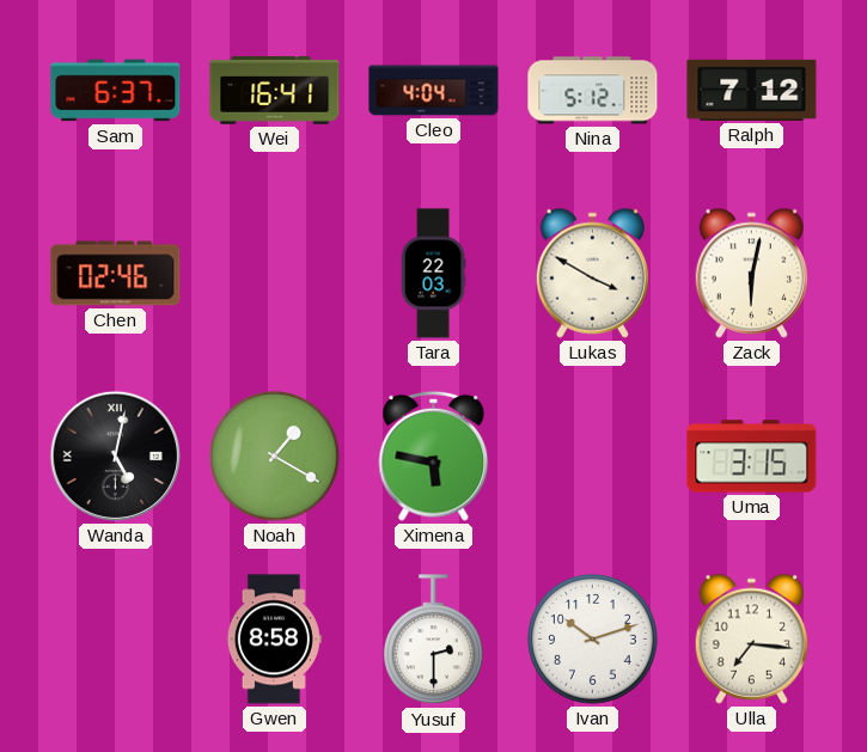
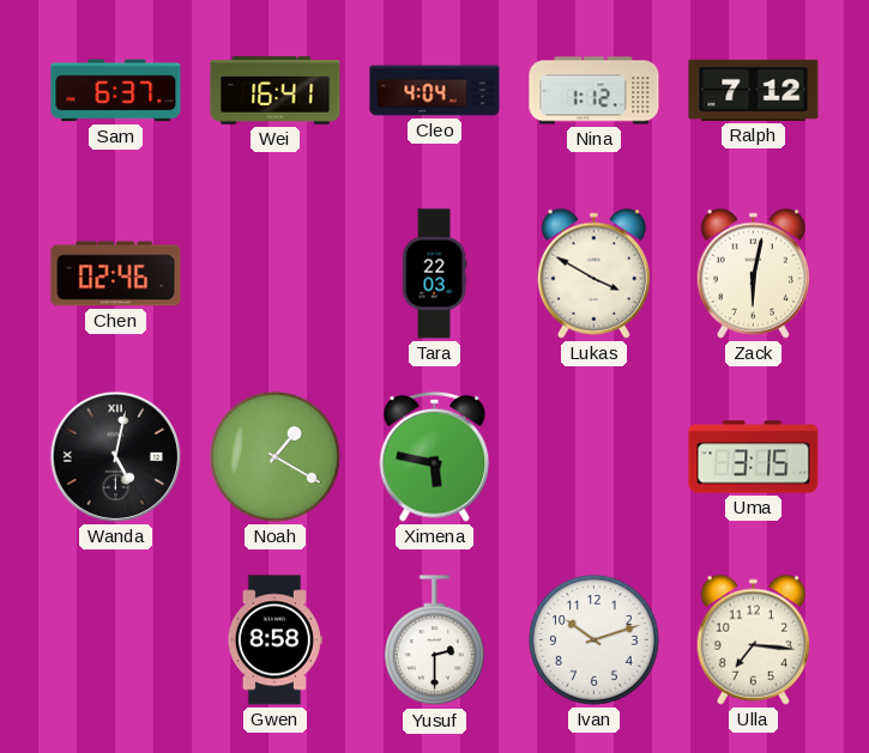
Nina: 5:12 -> 1:12 (595, 91)
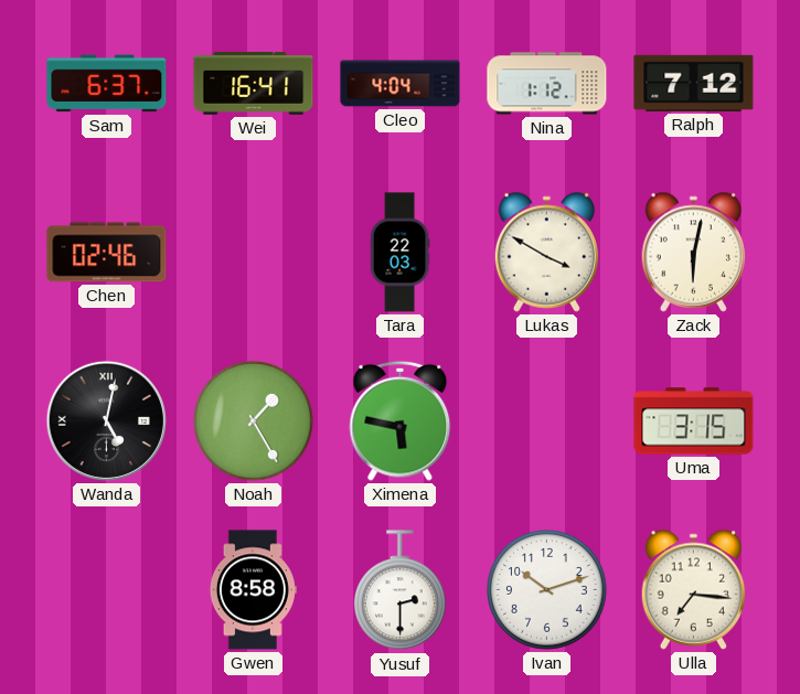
Noah: 1:20 -> 1:25 (254, 421)
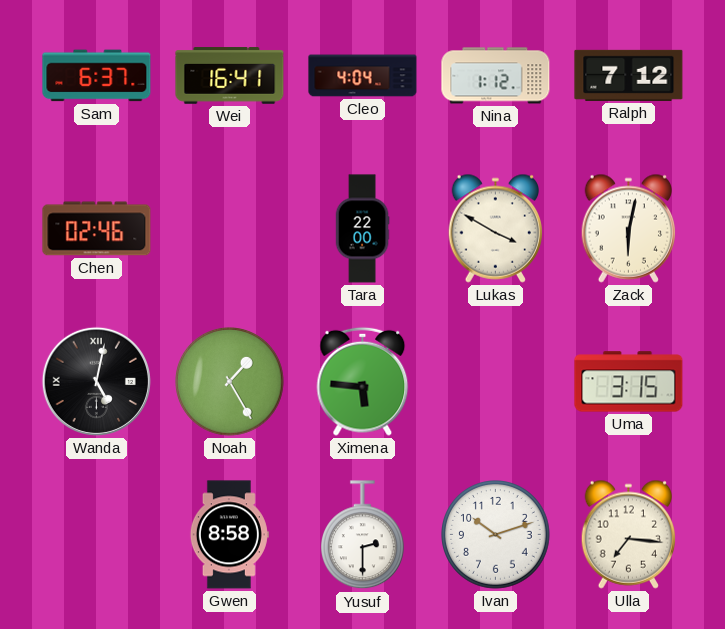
Tara: 22:03 -> 22:00 (362, 229)
Ximena: 5:47 -> 5:46 (363, 381)
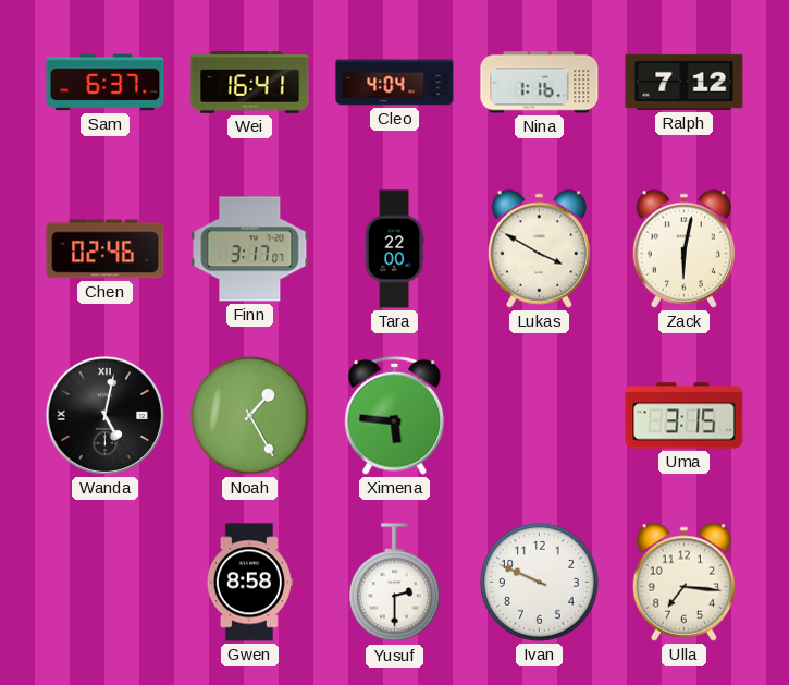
Nina: 1:12 -> 1:16 (540, 83)
Finn: none -> 3:17 (250, 249)
Ivan: 10:12 -> 9:49 (540, 583)
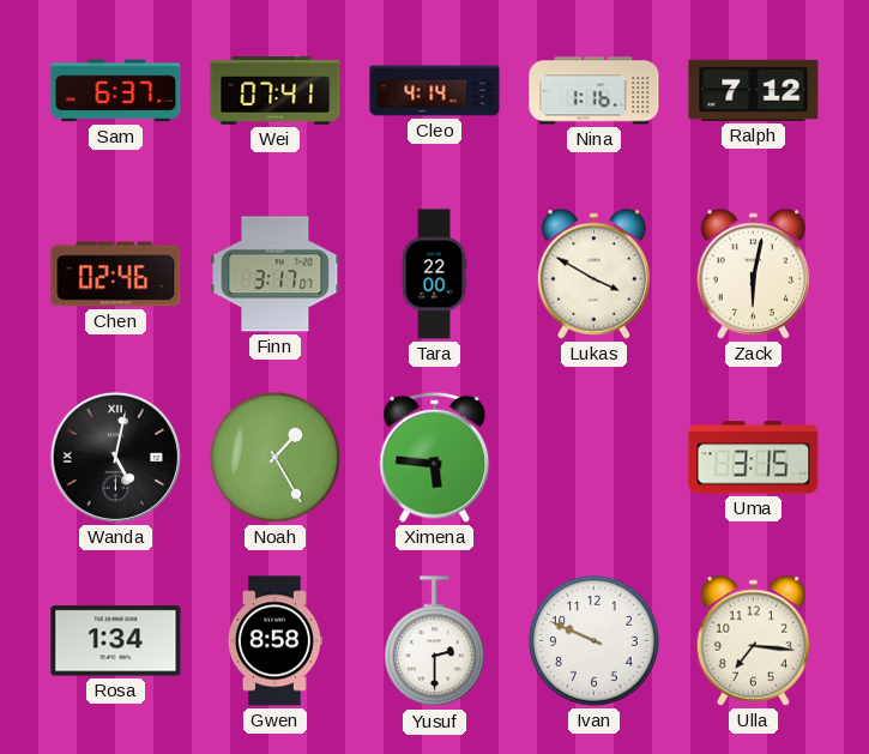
Wei: 16:41 -> 07:41 (276, 91)
Cleo: 4:04 -> 4:14 (435, 91)
Rosa: none -> 1:34 (116, 641)
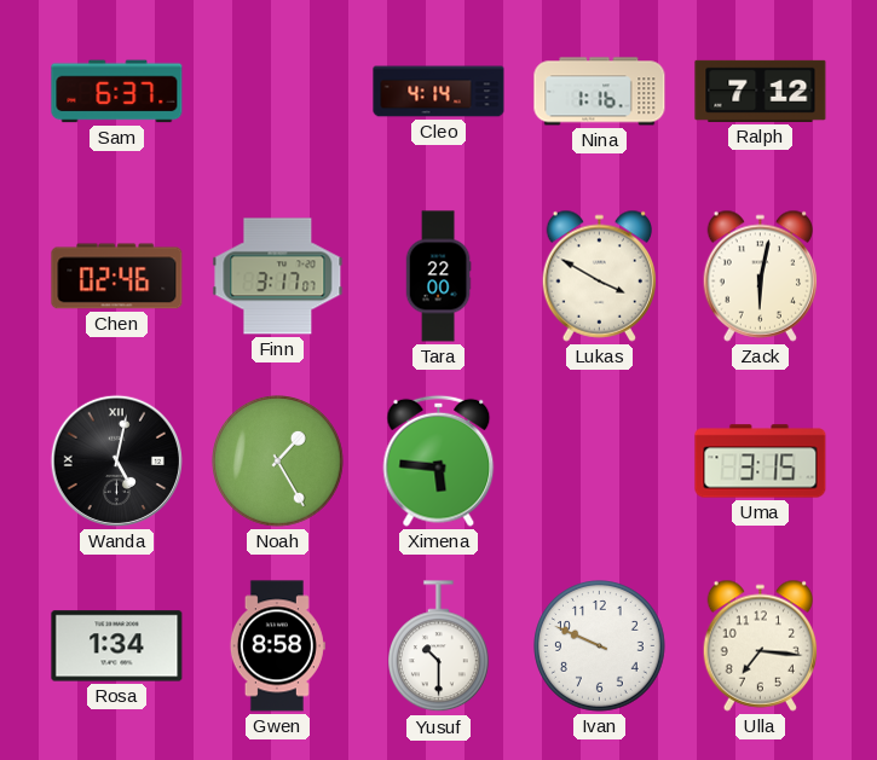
Wei: 07:41 -> none (276, 91)
Yusuf: 2:30 -> 10:30 (439, 646)
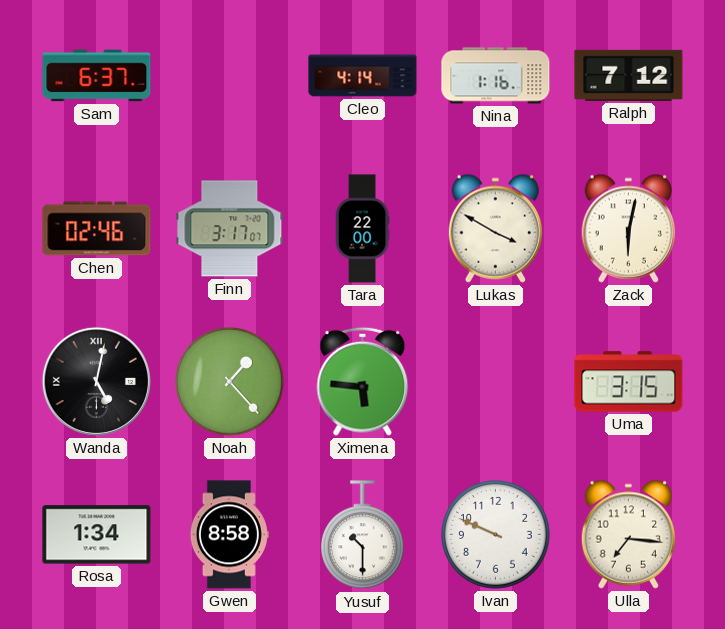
Noah: 1:25 -> 1:23 (230, 382)
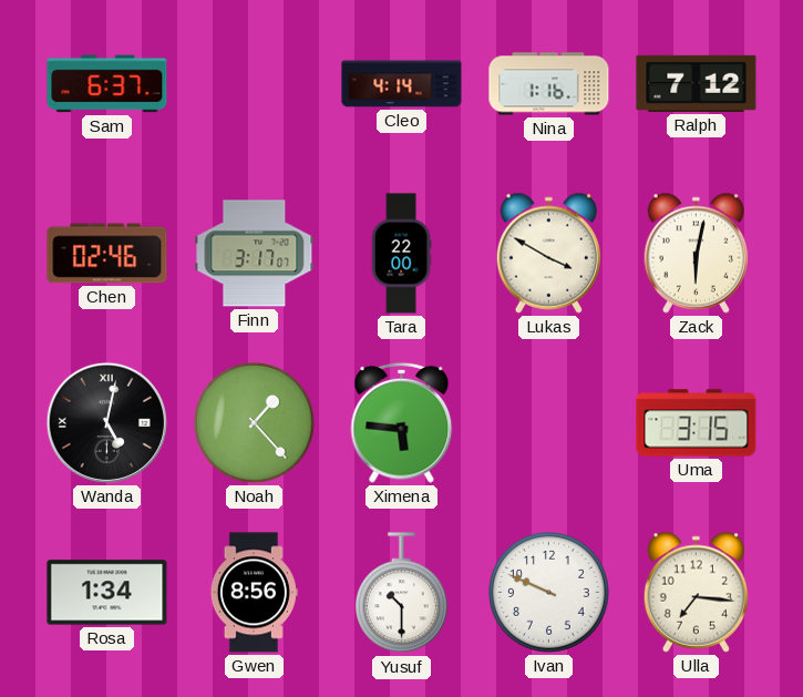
Gwen: 8:58 -> 8:56 (254, 593)
